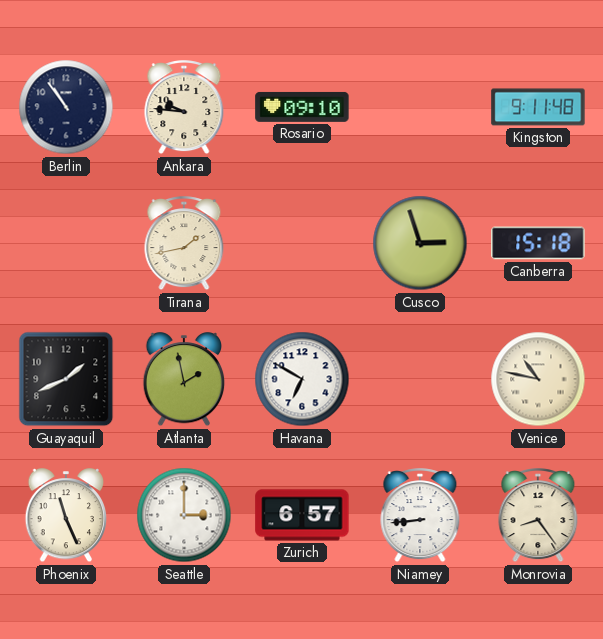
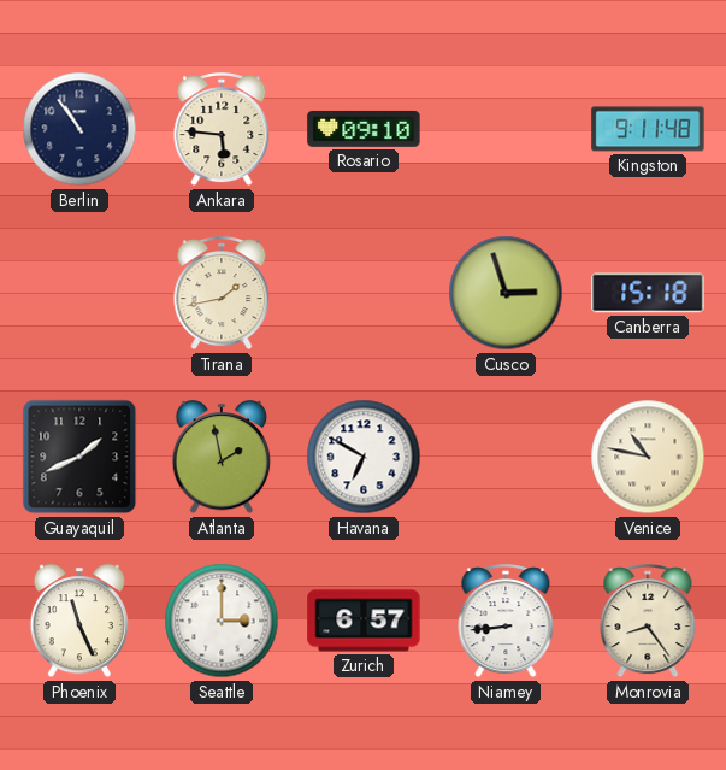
Ankara: 9:46 -> 5:46 (222, 130)
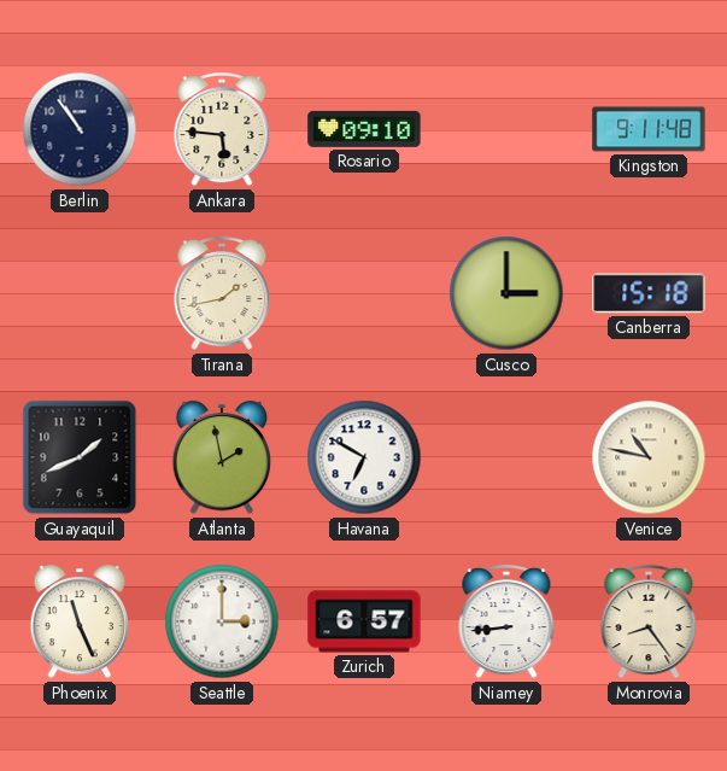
Cusco: 2:57 -> 3:00 (506, 293)
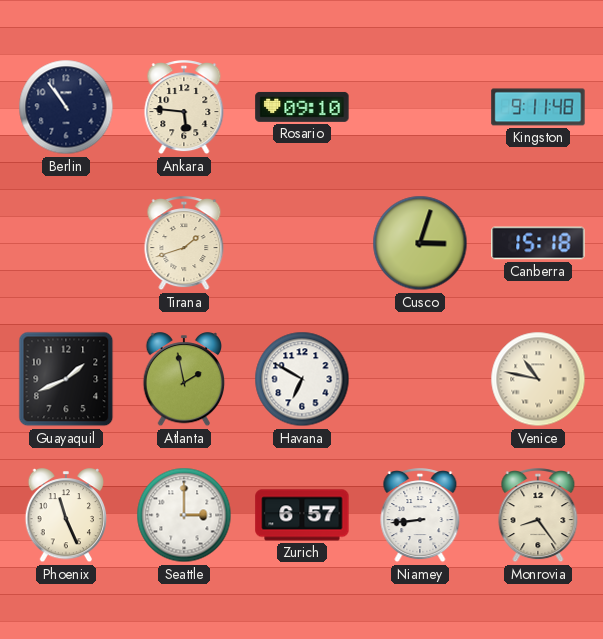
Tirana: 1:43 -> 1:42 (184, 244)
Cusco: 3:00 -> 3:03 (420, 243)
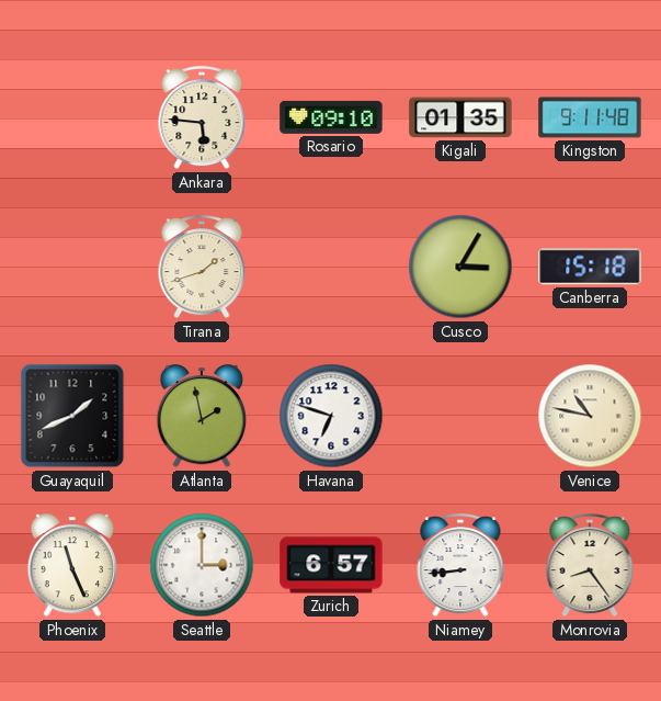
Berlin: 10:54 -> none (66, 107)
Kigali: none -> 01:35 (460, 117)
Cusco: 3:03 -> 3:05 (460, 267)
Havana: 6:50 -> 6:48 (331, 416)
